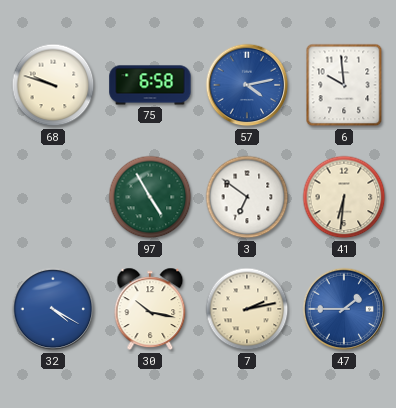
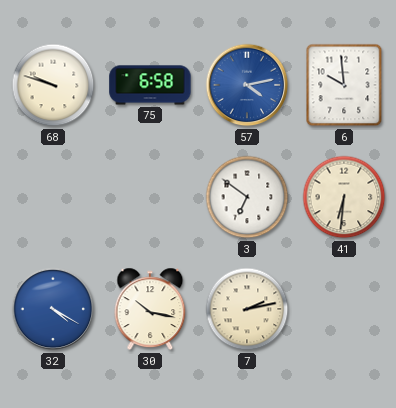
97: 4:55 -> none (150, 197)
47: 1:45 -> none (344, 309)
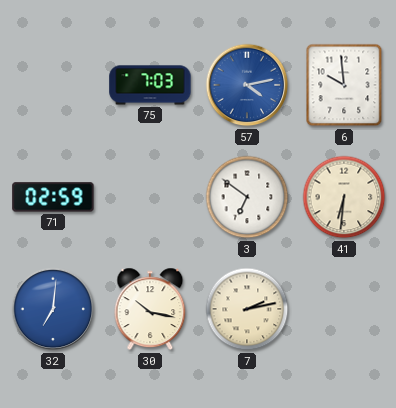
68: 9:48 -> none (53, 85)
75: 6:58 -> 7:03 (150, 85)
71: none -> 02:59 (53, 197)
32: 4:20 -> 7:01 (53, 309)
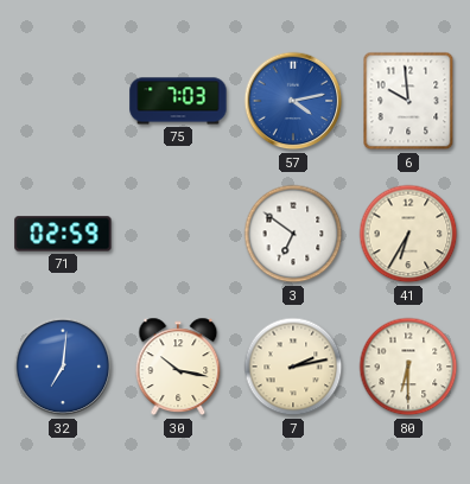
41: 6:31 -> 6:35 (408, 234)
80: none -> 6:30 (408, 367)
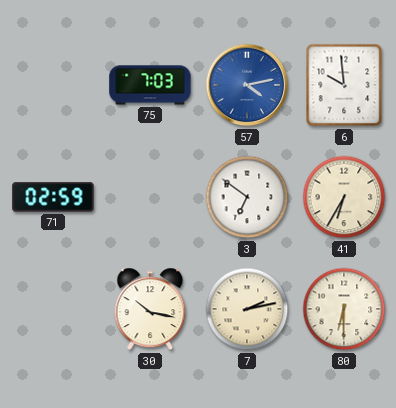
32: 7:01 -> none (63, 367)
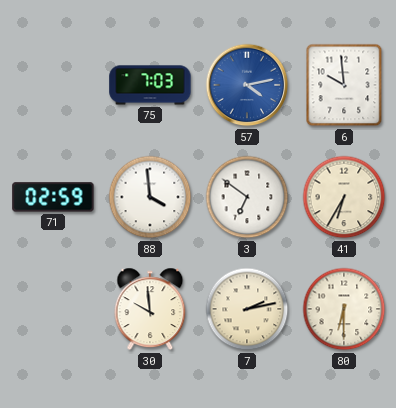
88: none -> 3:59 (150, 197)
30: 10:17 -> 9:59 (150, 309)
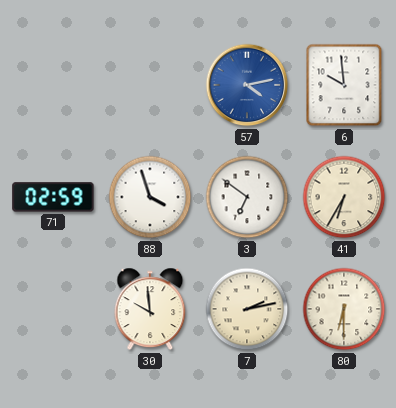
75: 7:03 -> none (150, 85)
88: 3:59 -> 3:57 (150, 197)
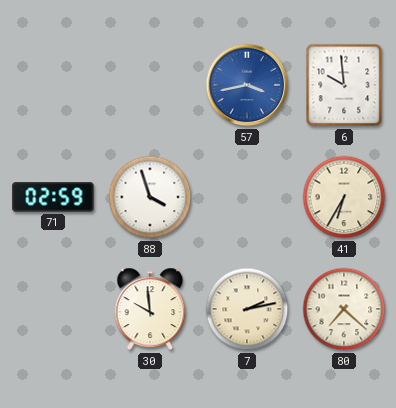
57: 4:13 -> 3:43 (247, 85)
3: 6:51 -> none (247, 197)
80: 6:30 -> 7:22 (344, 309)
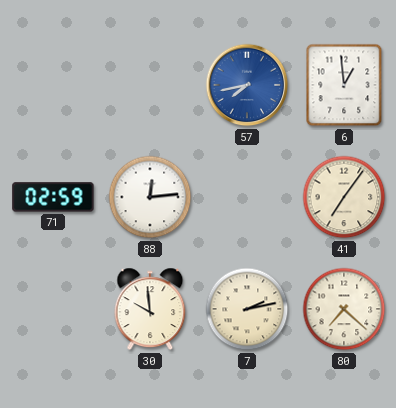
57: 3:43 -> 7:43 (247, 85)
6: 9:59 -> 12:59 (344, 85)
88: 3:57 -> 12:14 (150, 197)
41: 6:35 -> 7:06 (344, 197)
